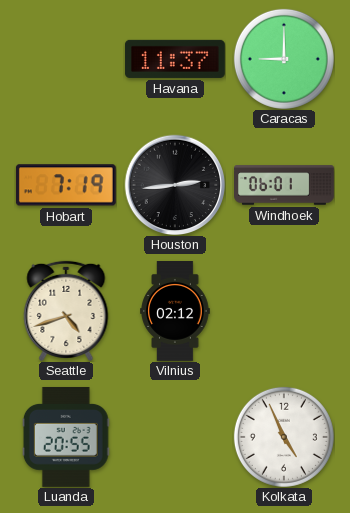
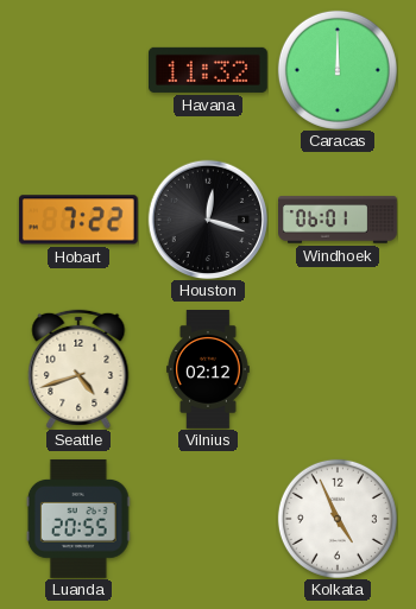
Havana: 11:37 -> 11:32 (208, 70)
Caracas: 9:00 -> 12:00 (338, 70)
Hobart: 7:19 -> 7:22 (78, 220)
Houston: 2:44 -> 12:18 (208, 220)
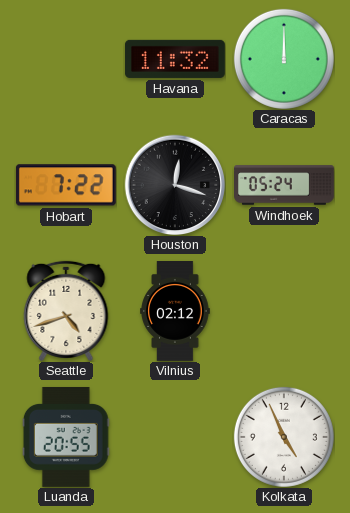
Windhoek: 06:01 -> 05:24 (285, 185)
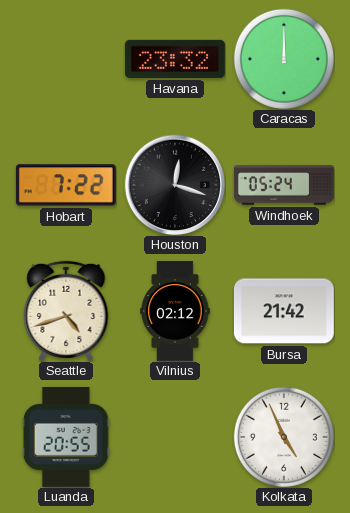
Havana: 11:32 -> 23:32 (175, 59)
Bursa: none -> 21:42 (284, 311)
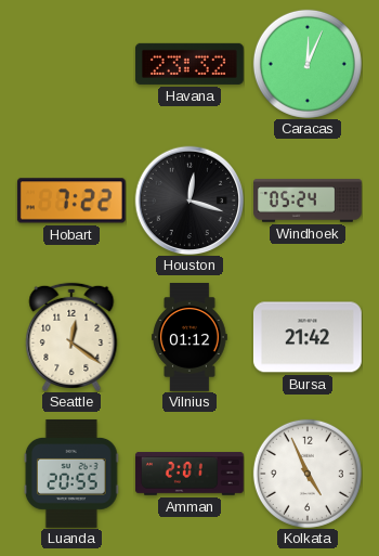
Caracas: 12:00 -> 12:04 (308, 64)
Seattle: 4:42 -> 12:21 (71, 337)
Vilnius: 02:12 -> 01:12 (190, 338)
Amman: none -> 2:01 (190, 474)
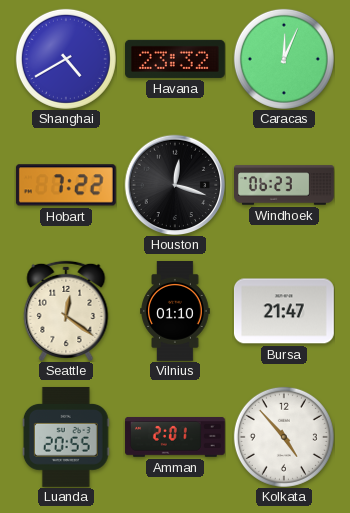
Shanghai: none -> 4:40 (66, 59)
Windhoek: 05:24 -> 06:23 (285, 185)
Vilnius: 01:12 -> 01:10 (175, 312)
Bursa: 21:42 -> 21:47 (284, 311)
Kolkata: 4:56 -> 4:53 (284, 437)
